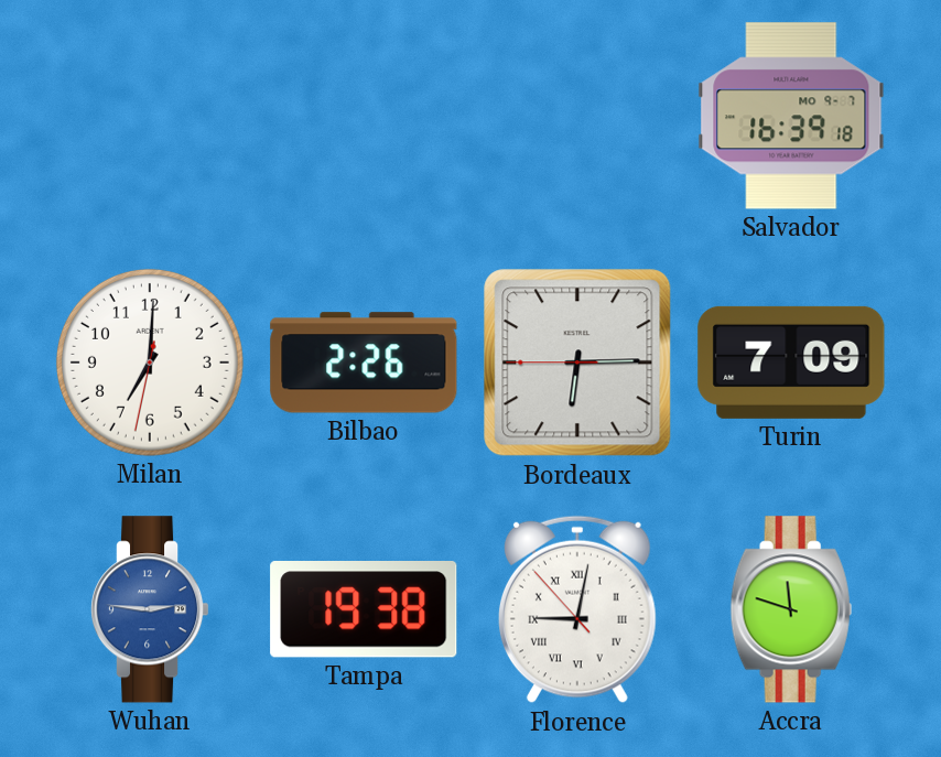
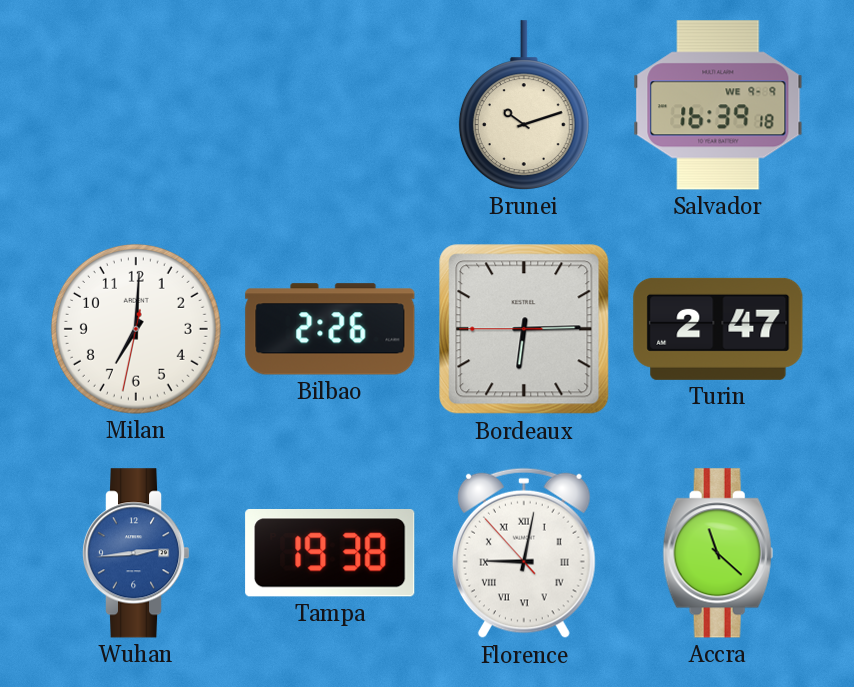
Brunei: none -> 10:12 (524, 105)
Salvador date: MO 9-7 -> WE 9-9 (718, 105)
Turin: 7:09 -> 2:47 (718, 329)
Wuhan: 2:46 -> 2:44 (136, 553)
Accra: 11:48 -> 11:22 (718, 553)
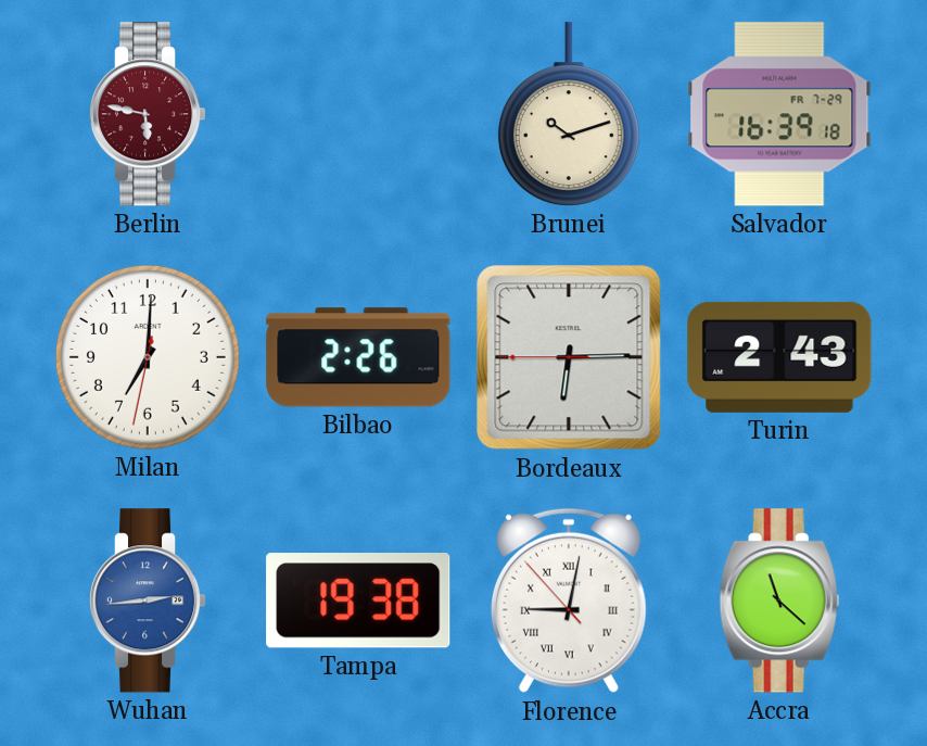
Berlin: none -> 5:47 (148, 114)
Salvador date: WE 9-9 -> FR 7-29 (779, 114)
Turin: 2:47 -> 2:43 (779, 357)
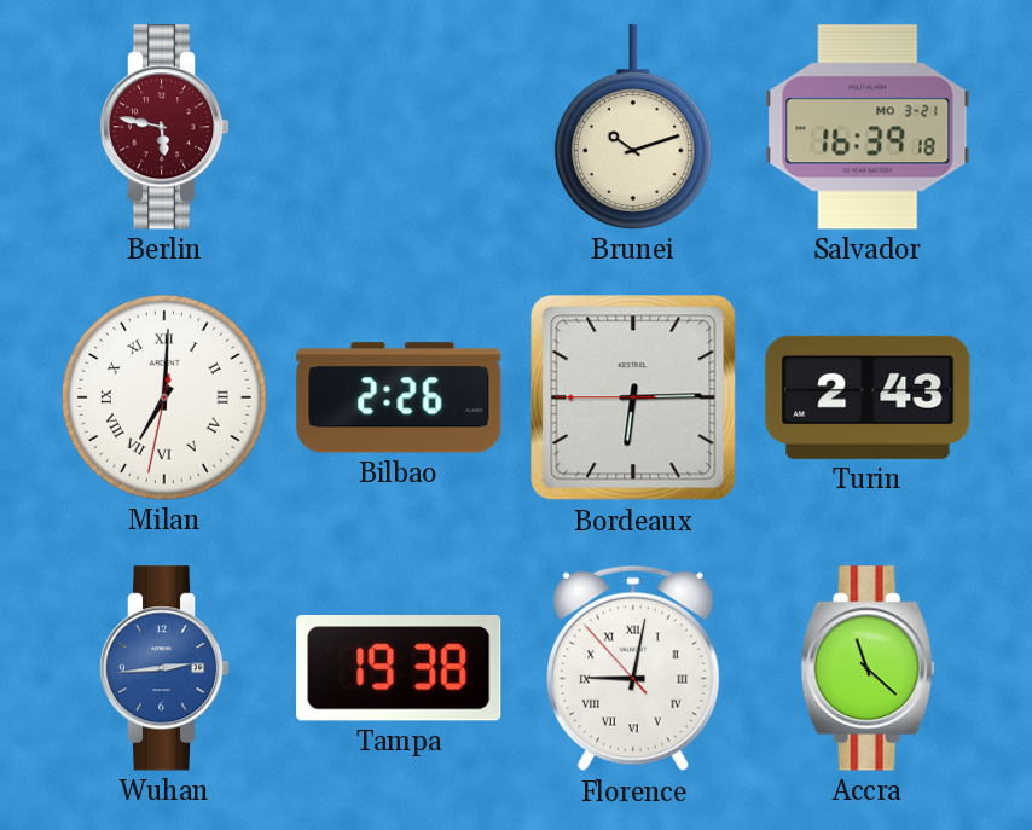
Salvador date: FR 7-29 -> MO 3-21 (868, 127)
Milan numerals: Arabic -> Roman (164, 397)
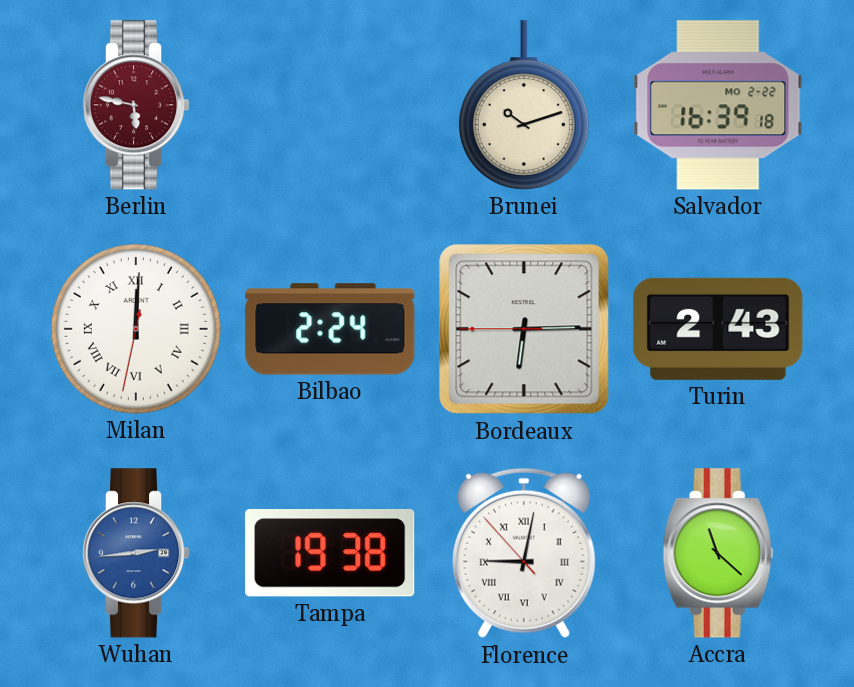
Salvador date: MO 3-21 -> MO 2-22 (718, 105)
Milan: 7:00 -> 12:00 (136, 329)
Bilbao: 2:26 -> 2:24 (330, 329)
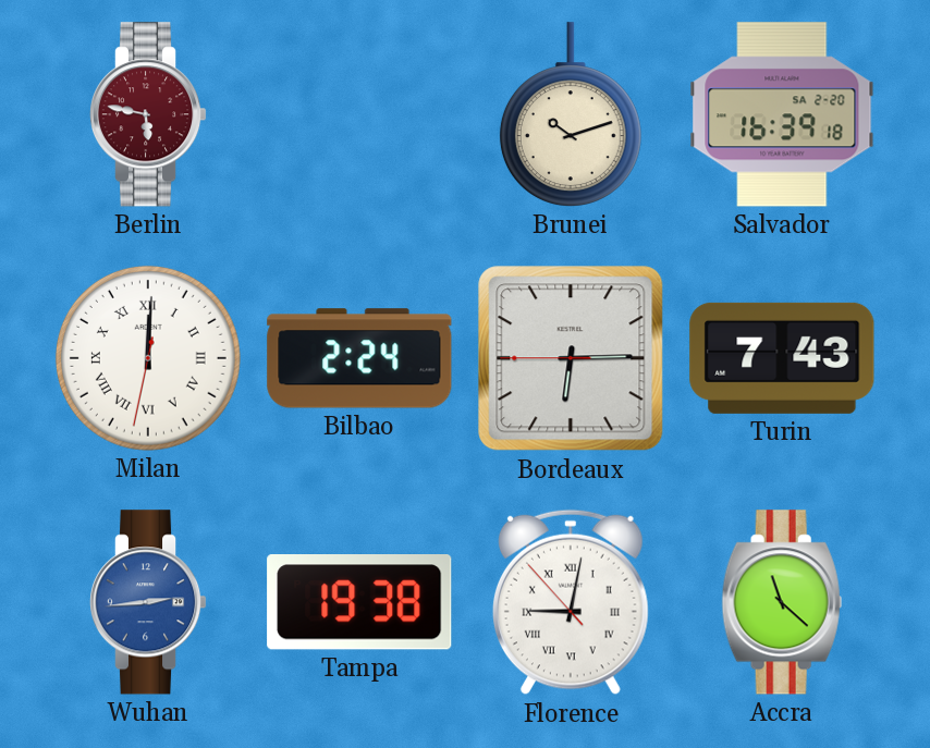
Salvador date: MO 2-22 -> SA 2-20 (782, 114)
Turin: 2:43 -> 7:43 (782, 358)
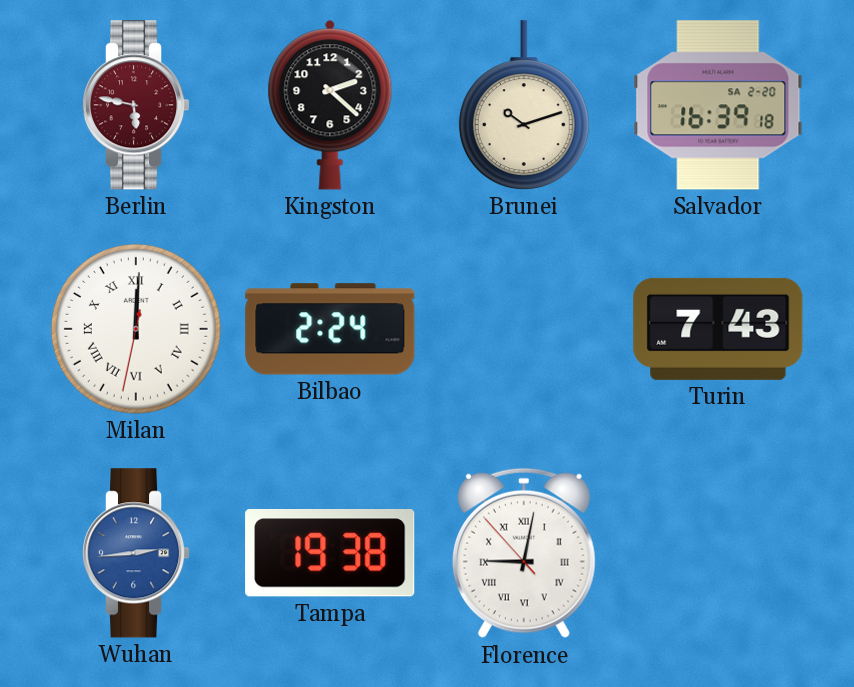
Kingston: none -> 2:22 (330, 105)
Bordeaux: 6:14 -> none (571, 358)
Accra: 11:22 -> none (782, 602)
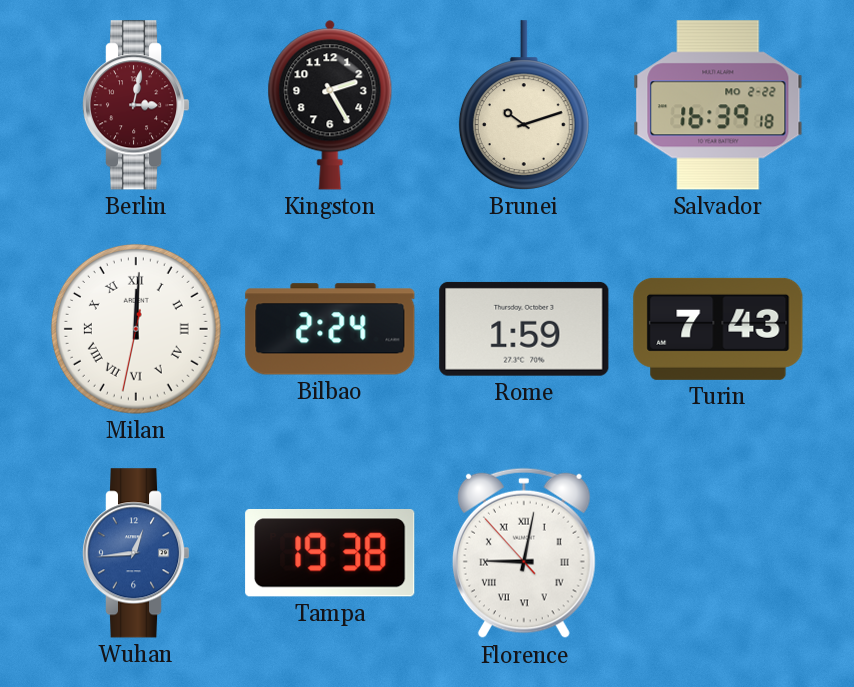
Berlin: 5:47 -> 3:02 (136, 105)
Kingston: 2:22 -> 2:25 (330, 105)
Salvador date: SA 2-20 -> MO 2-22 (718, 105)
Rome: none -> 1:59 (524, 329)
Wuhan: 2:44 -> 12:44 (136, 553)
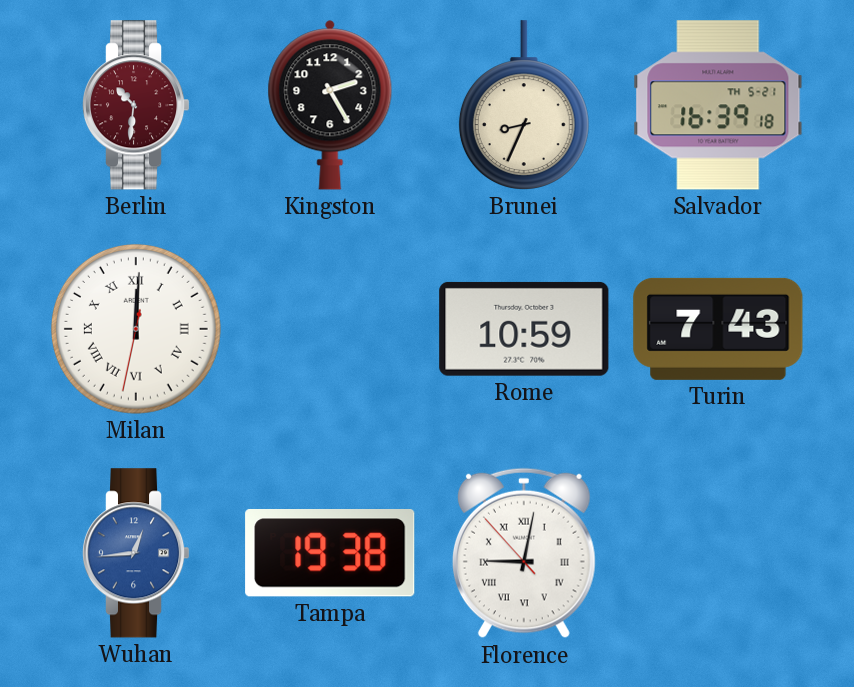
Berlin: 3:02 -> 10:31 (136, 105)
Brunei: 10:12 -> 8:34 (524, 105)
Salvador date: MO 2-22 -> TH 5-21 (718, 105)
Bilbao: 2:24 -> none (330, 329)
Rome: 1:59 -> 10:59 (524, 329)
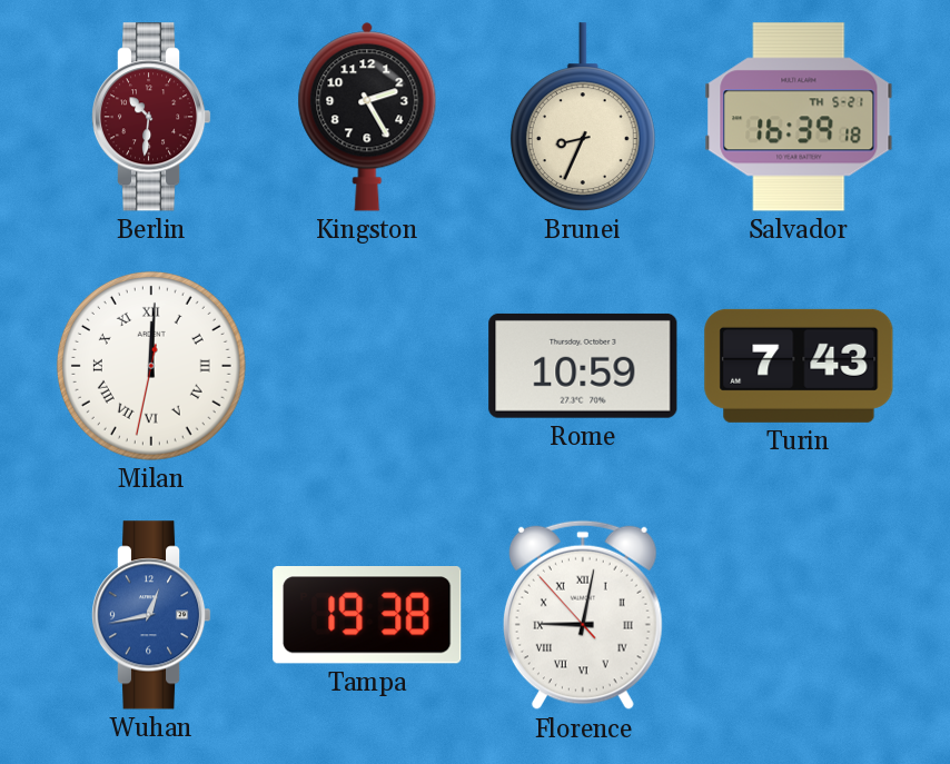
Wuhan: 12:44 -> 12:43 (151, 615)
